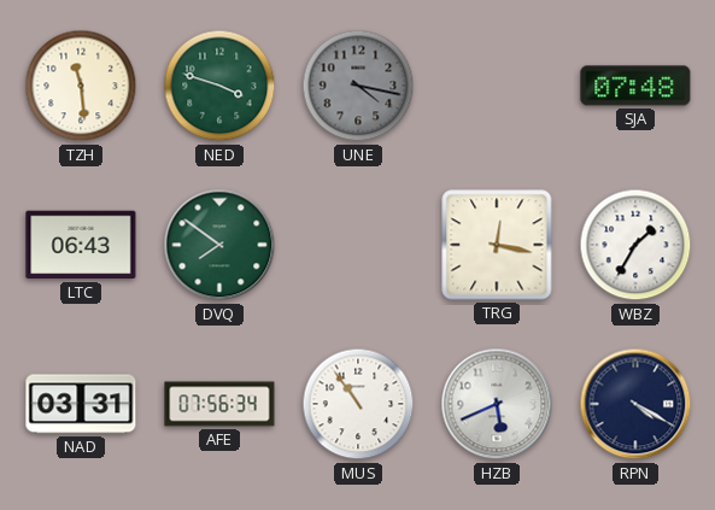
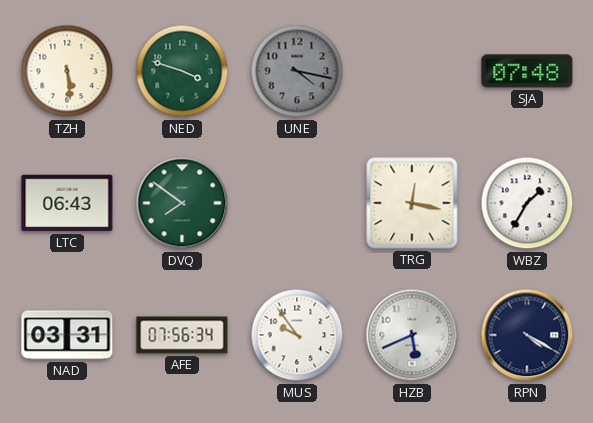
TZH: 11:29 -> 5:29 (67, 71)
MUS: 10:54 -> 9:54 (297, 335)
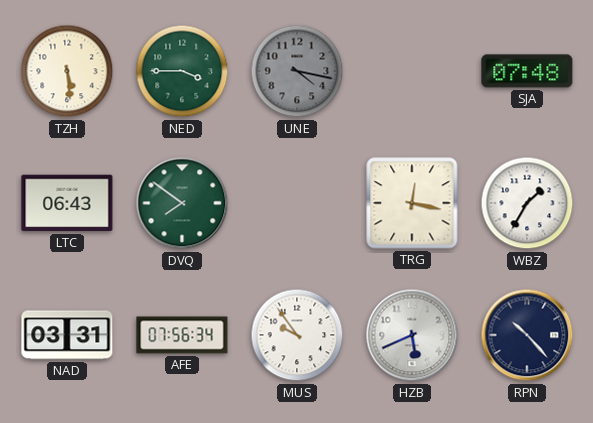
NED: 3:48 -> 3:45 (182, 71)
RPN: 4:20 -> 10:23 (527, 335)
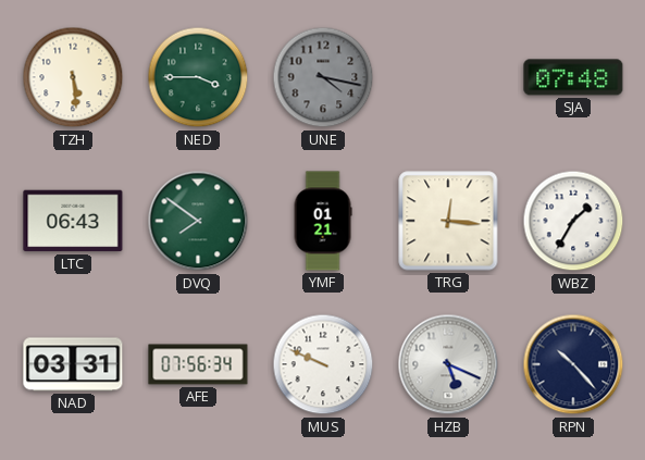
YMF: none -> 01:21 (323, 221)
TRG: 12:17 -> 12:16 (448, 221)
MUS: 9:54 -> 9:49 (323, 364)
HZB: 5:41 -> 5:19 (448, 364)
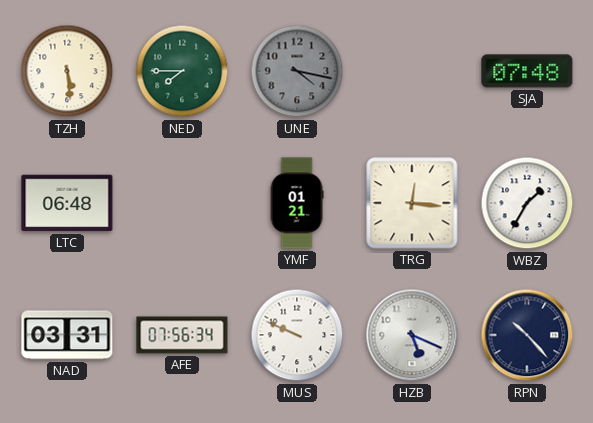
NED: 3:45 -> 7:45 (182, 71)
LTC: 06:43 -> 06:48 (67, 203)
DVQ: 7:51 -> none (198, 221)
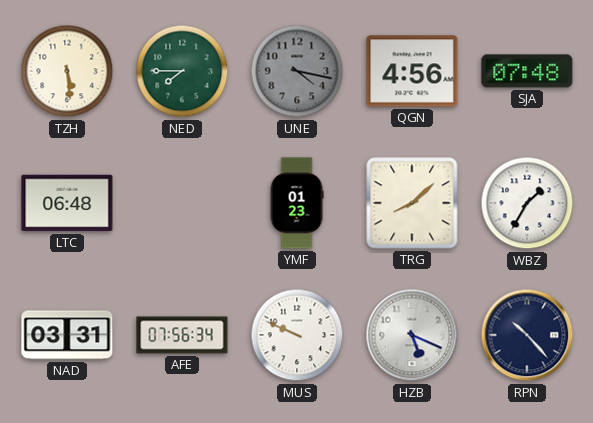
QGN: none -> 4:56 (412, 71)
YMF: 01:21 -> 01:23 (297, 203)
TRG: 12:16 -> 8:08 (412, 203)
